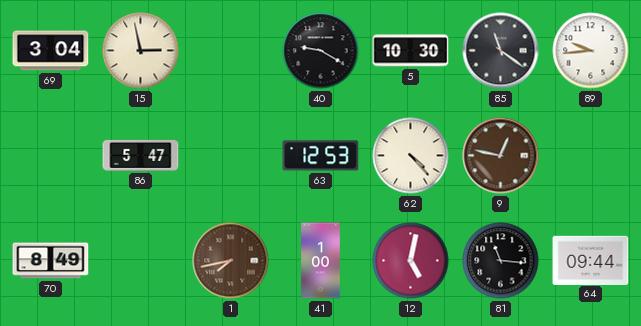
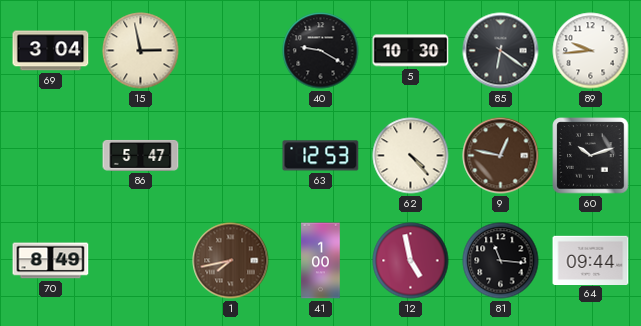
85: 11:21 -> 6:21 (501, 51)
60: none -> 10:12 (591, 156)
12: 5:02 -> 4:58 (411, 261)
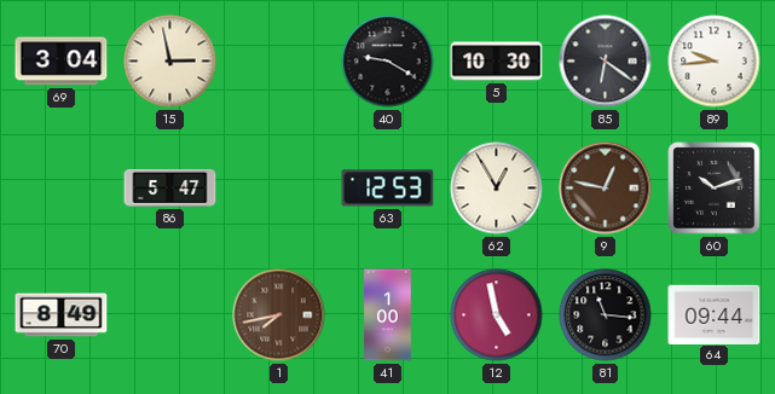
62: 4:23 -> 12:55 (497, 189)
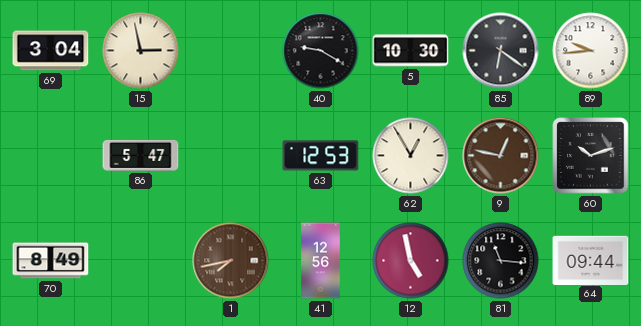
41: 1:00 -> 12:56 (321, 261)
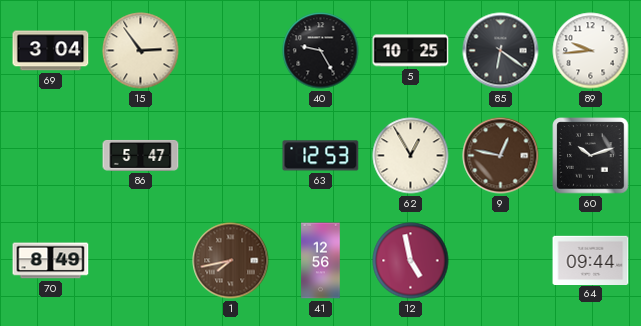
15: 2:58 -> 2:54 (141, 51)
40: 9:20 -> 9:25 (321, 51)
5: 10:30 -> 10:25 (411, 51)
81: 11:16 -> none (501, 261)
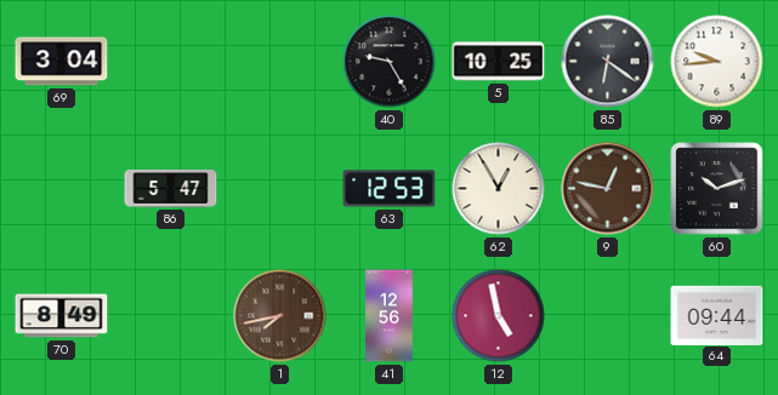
15: 2:54 -> none (141, 51)
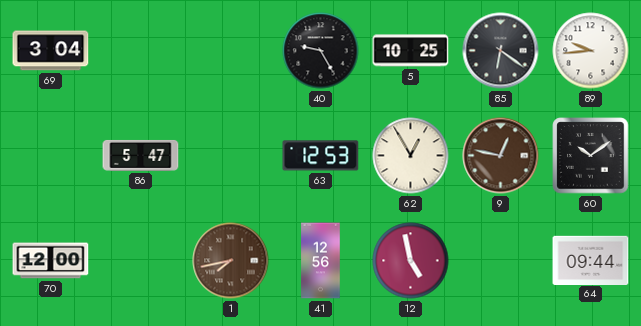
60: 10:12 -> 10:09 (591, 156)
70: 8:49 -> 12:00 (51, 261)
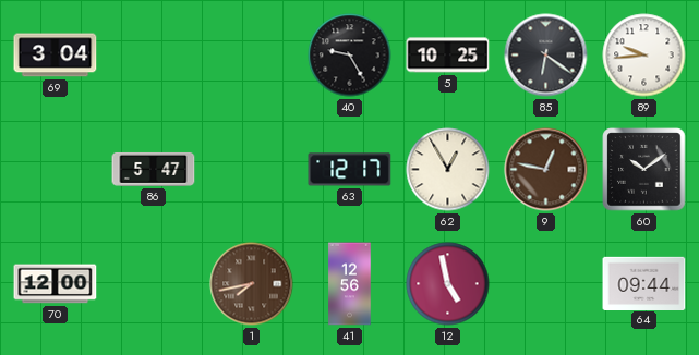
63: 12:53 -> 12:17 (350, 170)
